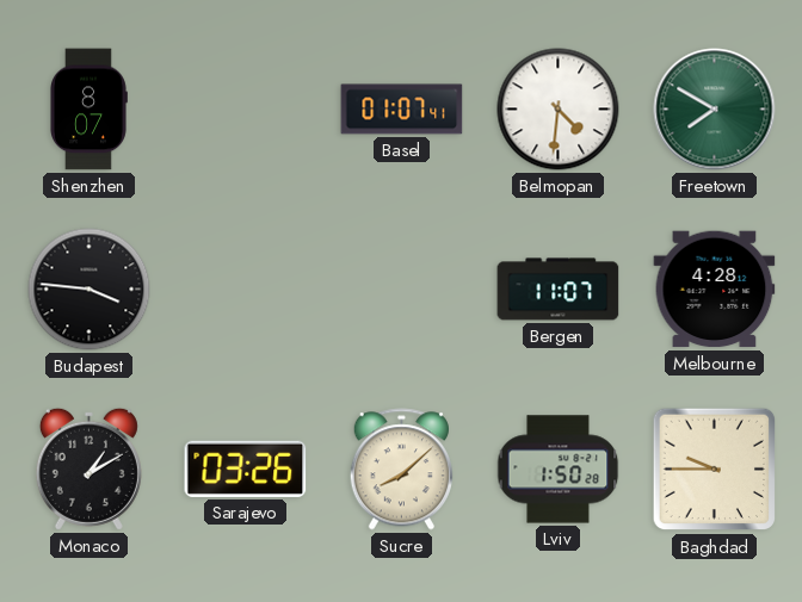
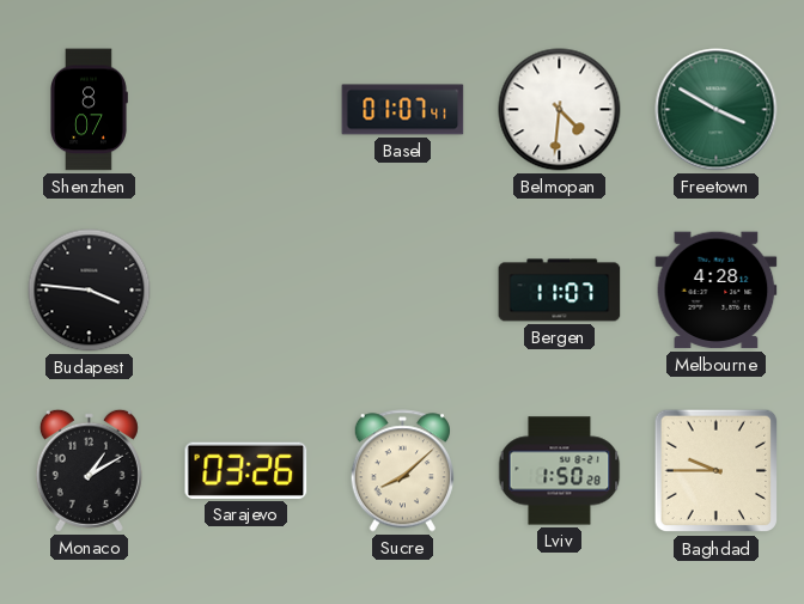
Freetown: 7:50 -> 3:50 (717, 110)
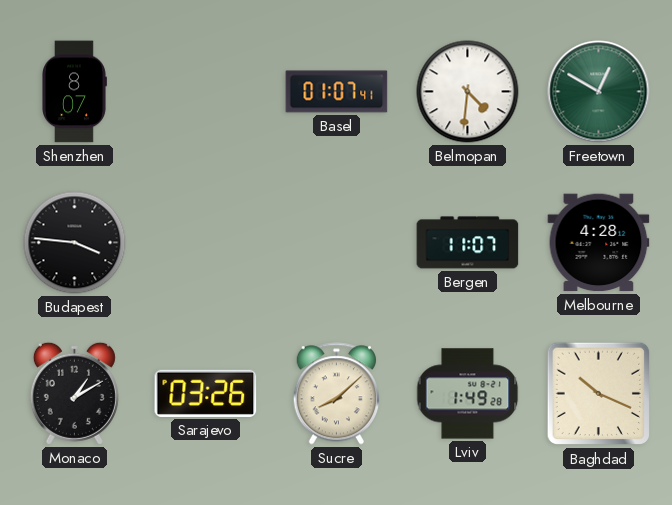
Freetown: 3:50 -> 12:50 (599, 92)
Lviv: 1:50 -> 1:49 (468, 394)
Baghdad: 9:45 -> 10:19 (599, 394)
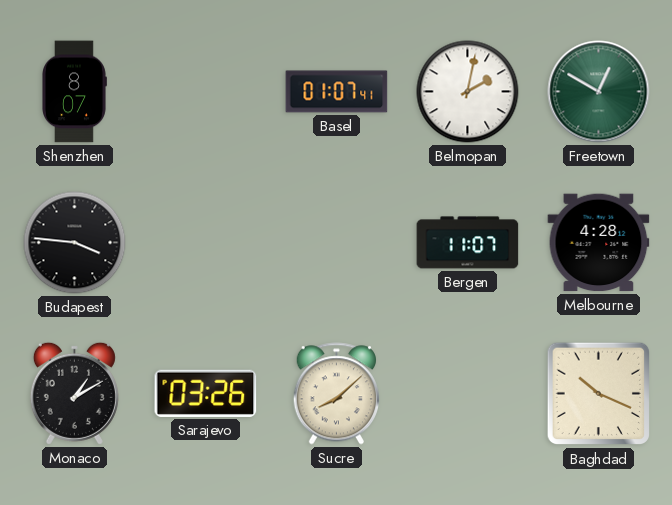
Belmopan: 4:31 -> 2:02 (468, 92)
Lviv: 1:49 -> none (468, 394)
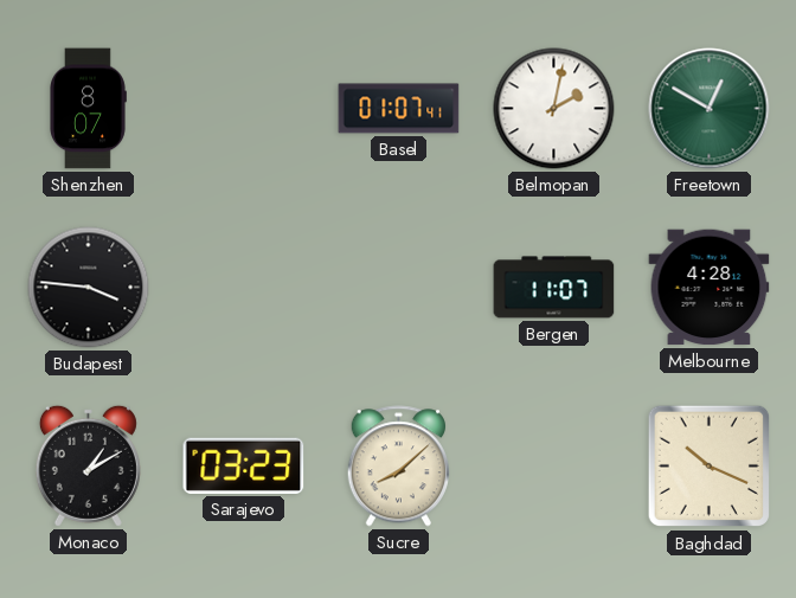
Sarajevo: 03:26 -> 03:23 (244, 465)
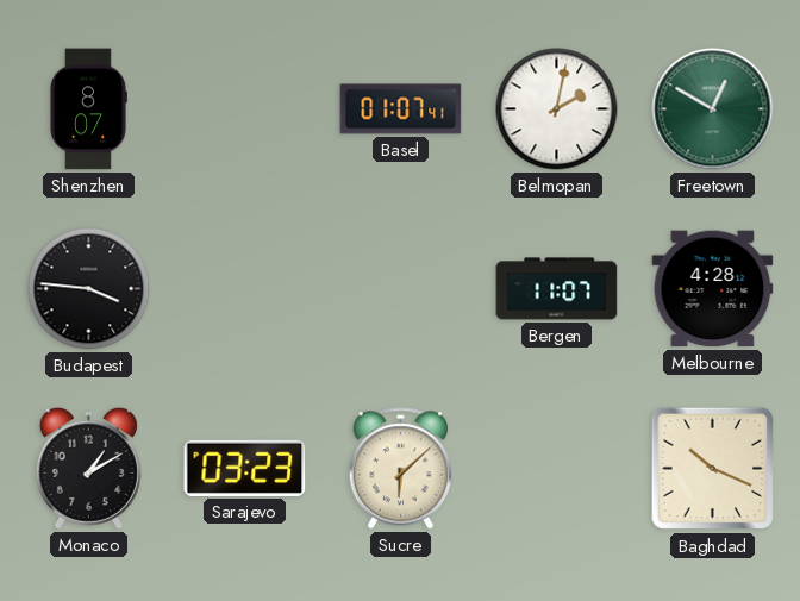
Sucre: 8:08 -> 6:08 (400, 469)
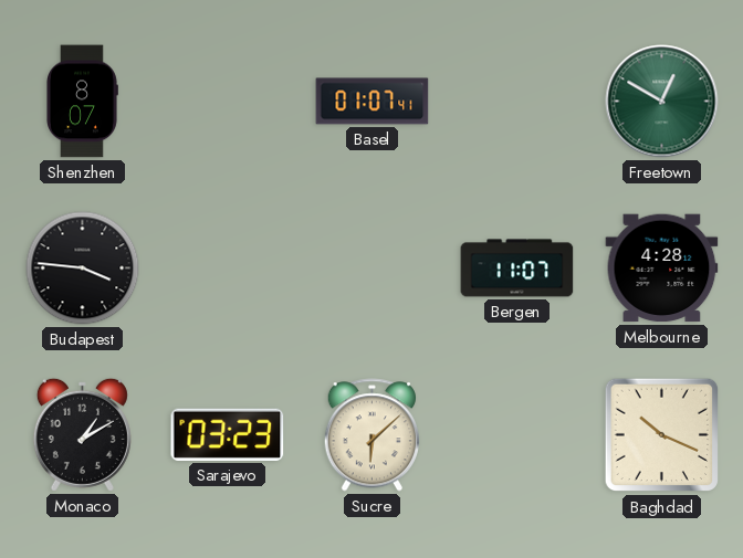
Belmopan: 2:02 -> none (557, 109)
